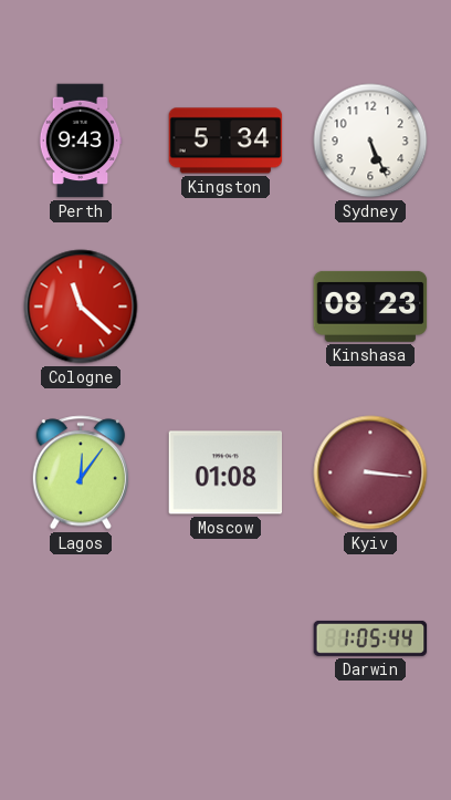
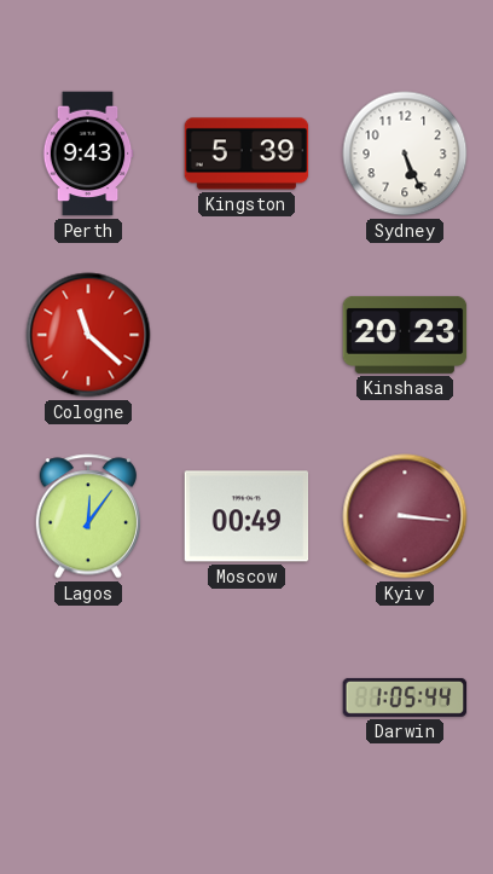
Kingston: 5:34 -> 5:39 (246, 154)
Kinshasa: 08:23 -> 20:23 (405, 335)
Moscow: 01:08 -> 00:49 (246, 516)
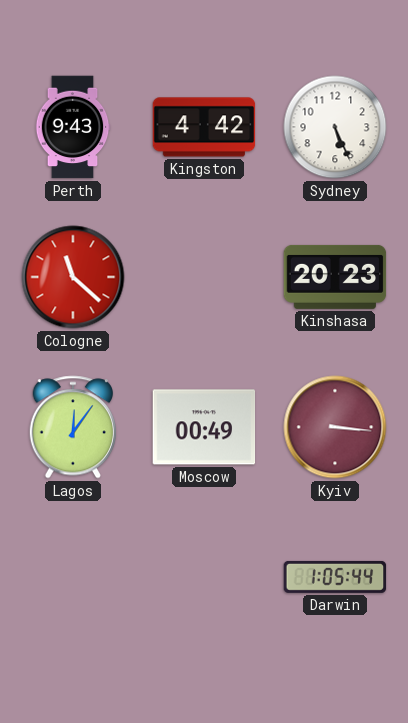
Kingston: 5:39 -> 4:42 (204, 127)
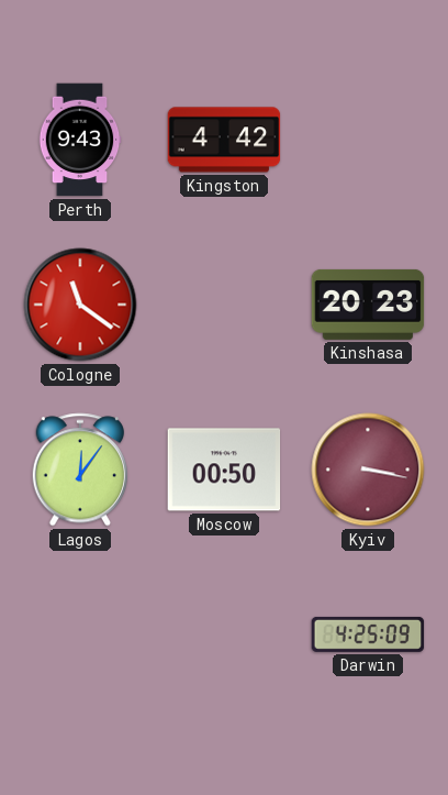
Sydney: 5:26 -> none (335, 127)
Cologne: 11:22 -> 11:21 (80, 305)
Moscow: 00:49 -> 00:50 (224, 470)
Kyiv: 3:16 -> 3:17 (368, 470)
Darwin: 1:05 -> 4:25 (368, 634)
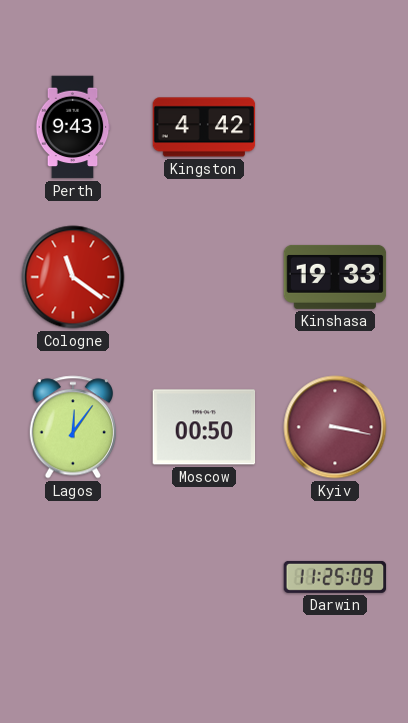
Kinshasa: 20:23 -> 19:33 (335, 277)
Darwin: 4:25 -> 11:25 (335, 577)
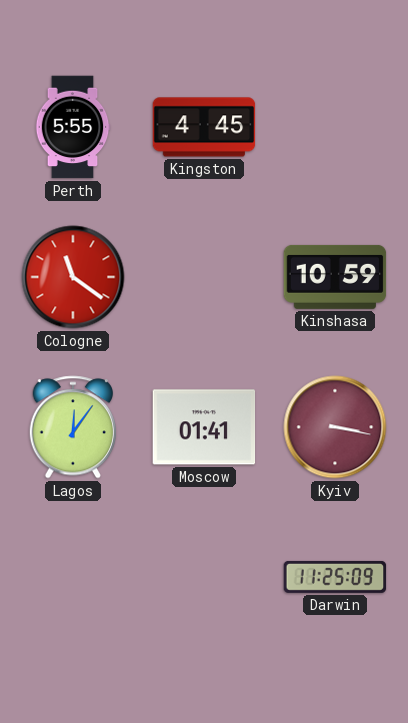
Perth: 9:43 -> 5:55 (73, 127)
Kingston: 4:42 -> 4:45 (204, 127)
Kinshasa: 19:33 -> 10:59 (335, 277)
Moscow: 00:50 -> 01:41 (204, 427)
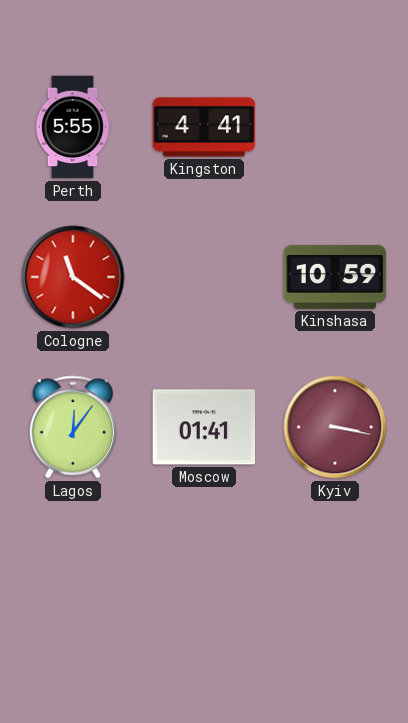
Kingston: 4:45 -> 4:41 (204, 127)
Darwin: 11:25 -> none (335, 577)
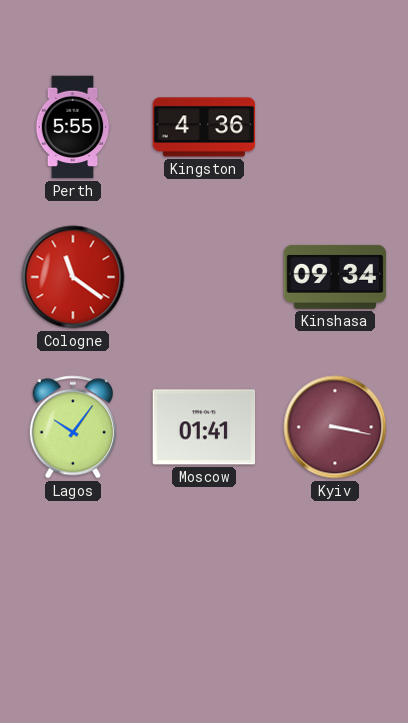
Kingston: 4:41 -> 4:36 (204, 127)
Kinshasa: 10:59 -> 09:34 (335, 277)
Lagos: 12:06 -> 10:06 (72, 427)
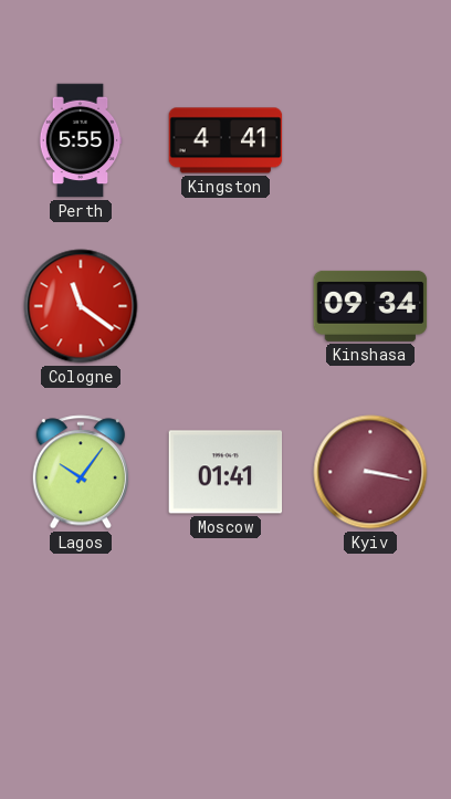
Kingston: 4:36 -> 4:41 (225, 140)
